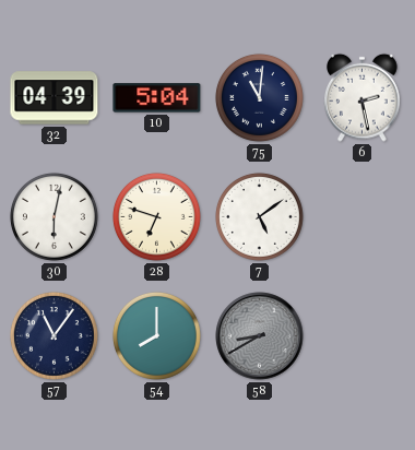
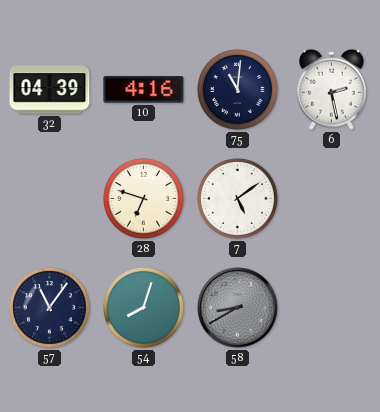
10: 5:04 -> 4:16 (144, 90)
30: 6:02 -> none (54, 216)
54: 8:00 -> 8:03 (143, 307)
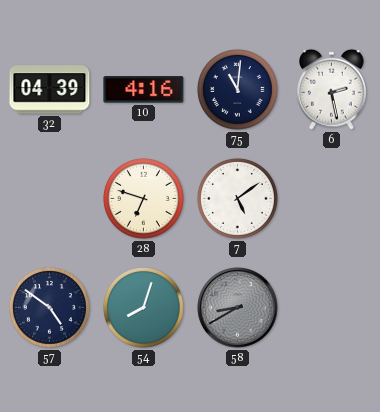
57: 11:06 -> 4:51 (49, 307)
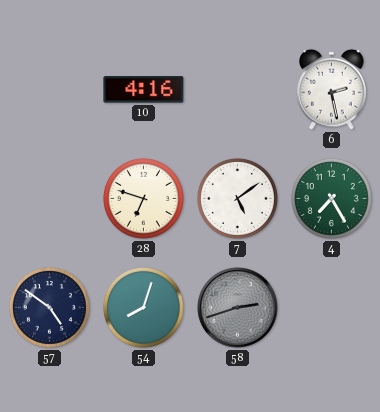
32: 04:39 -> none (50, 90)
75: 11:01 -> none (237, 89)
4: none -> 7:25 (331, 198)
58: 8:40 -> 2:42 (238, 308)
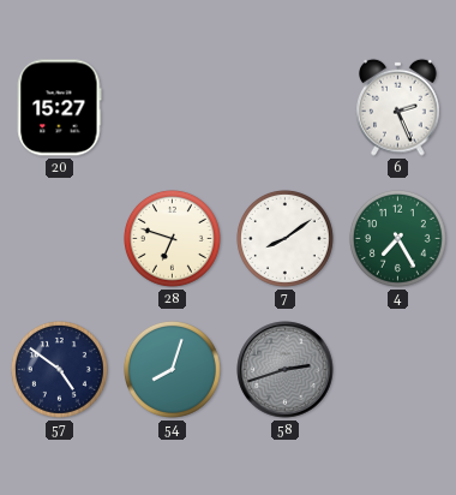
20: none -> 15:27 (60, 108)
10: 4:16 -> none (144, 90)
6: 2:28 -> 2:26 (398, 107)
7: 5:09 -> 8:09 (284, 238)
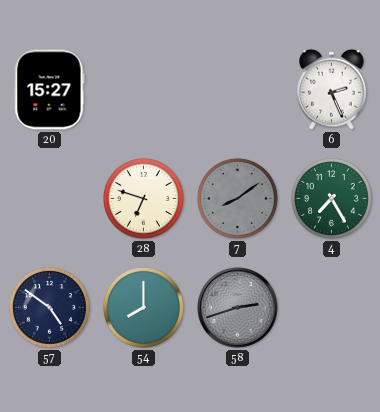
7 dial: white -> grey (237, 198)
54: 8:03 -> 8:00 (143, 307)
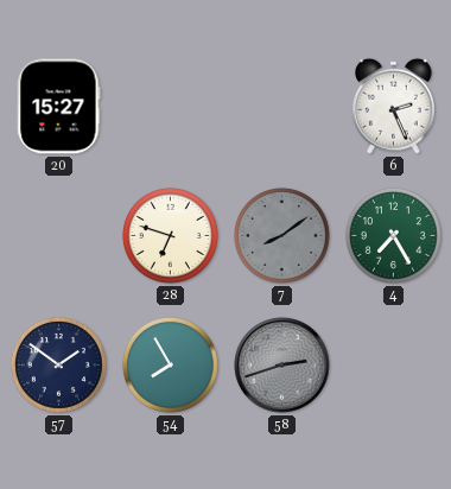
57: 4:51 -> 1:51 (58, 364)
54: 8:00 -> 7:55 (170, 364)
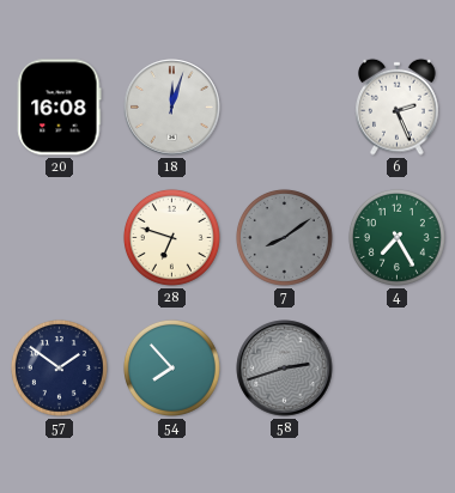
20: 15:27 -> 16:08 (60, 108)
18: none -> 12:03 (172, 108)
54: 7:55 -> 7:53 (171, 367)
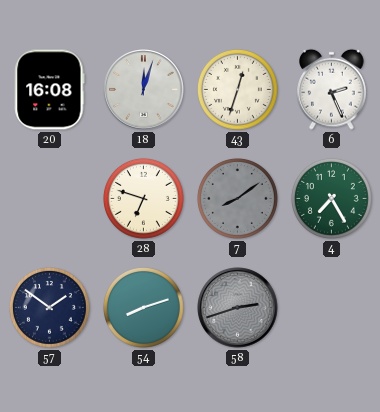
43: none -> 12:33 (237, 89)
54: 7:53 -> 8:12 (143, 307)
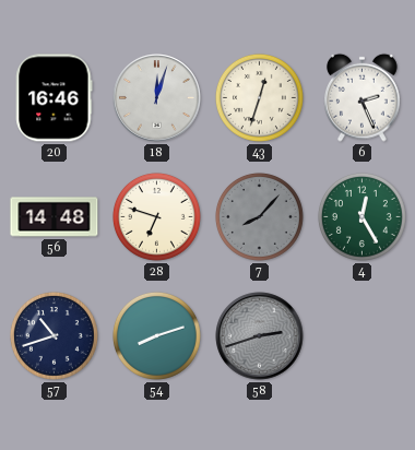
20: 16:08 -> 16:46 (55, 98)
56: none -> 14:48 (55, 217)
7: 8:09 -> 8:07 (259, 216)
4: 7:25 -> 12:25 (361, 216)
57: 1:51 -> 10:42 (54, 335)
